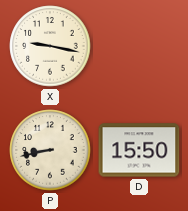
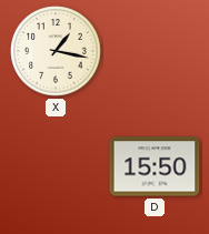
X: 9:17 -> 1:17 (56, 51)
P: 8:43 -> none (50, 150)
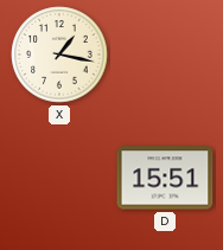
D: 15:50 -> 15:51 (165, 178)
